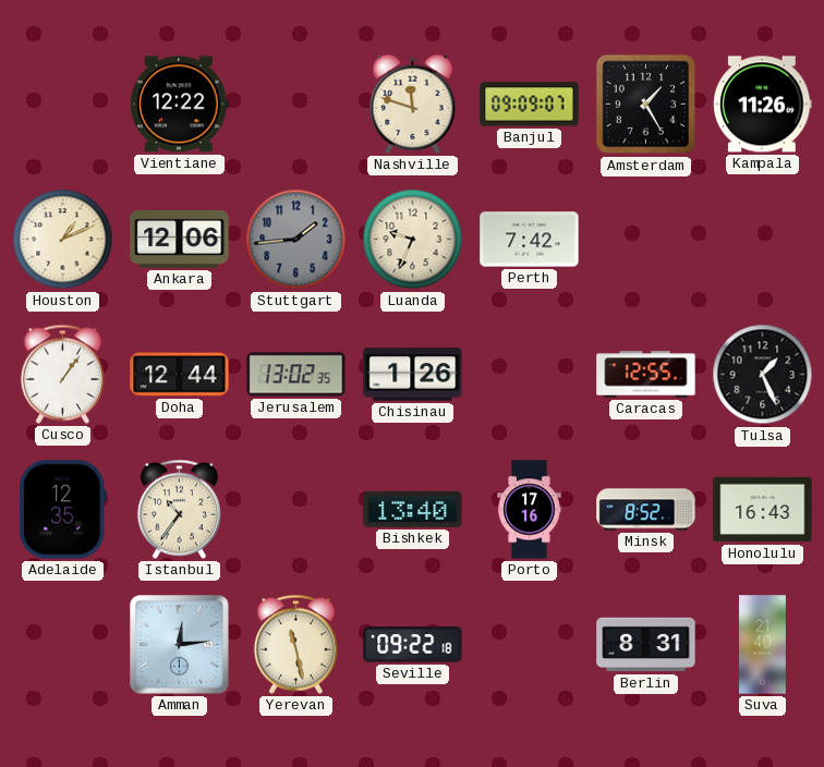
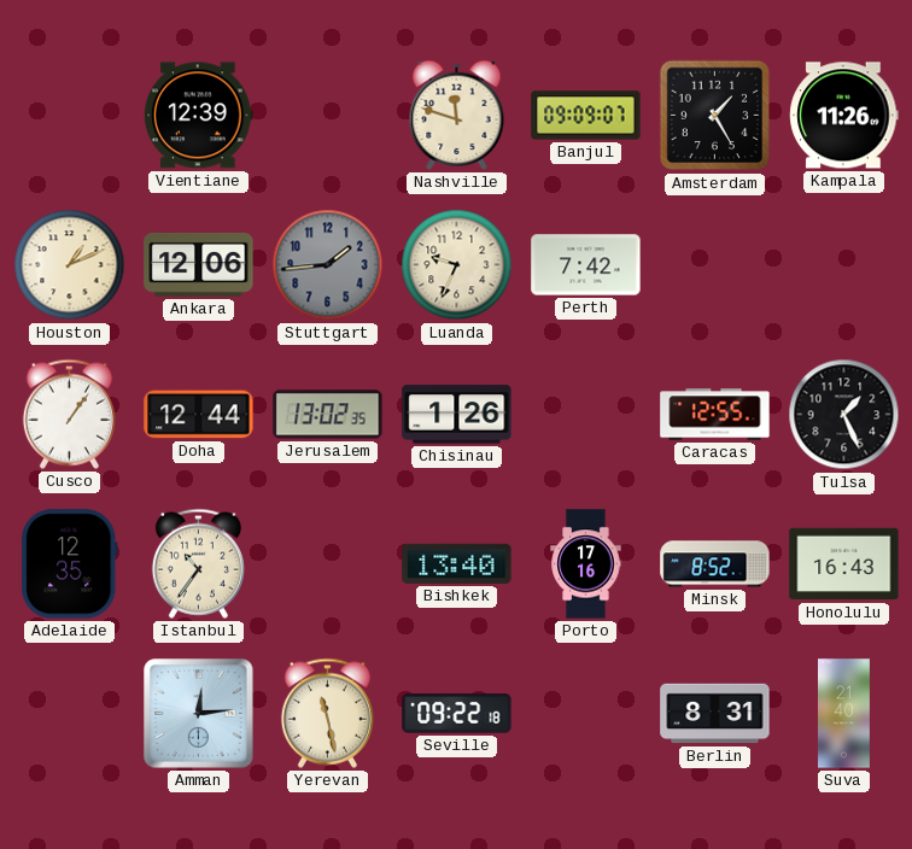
Vientiane: 12:22 -> 12:39 (198, 116)
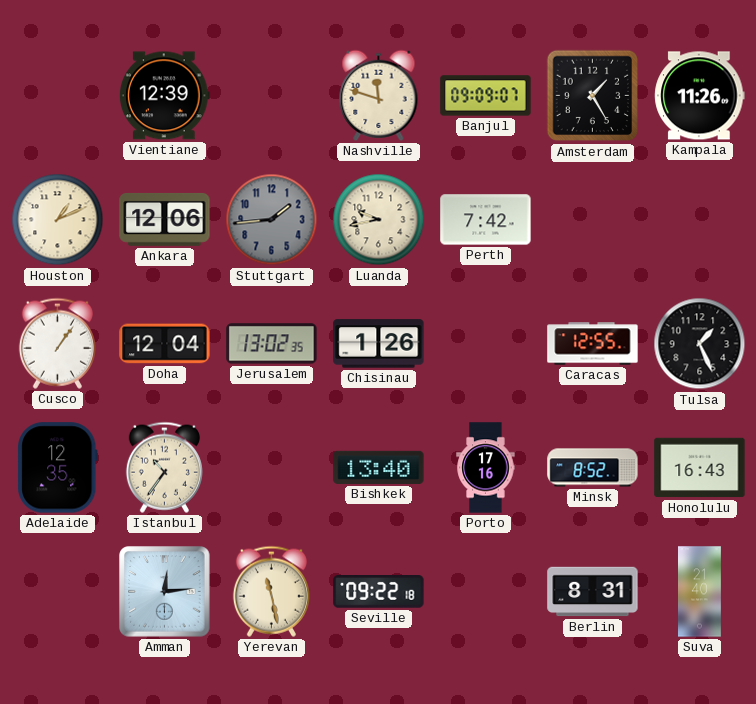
Luanda: 9:34 -> 9:43 (379, 220)
Doha: 12:44 -> 12:04 (165, 344)
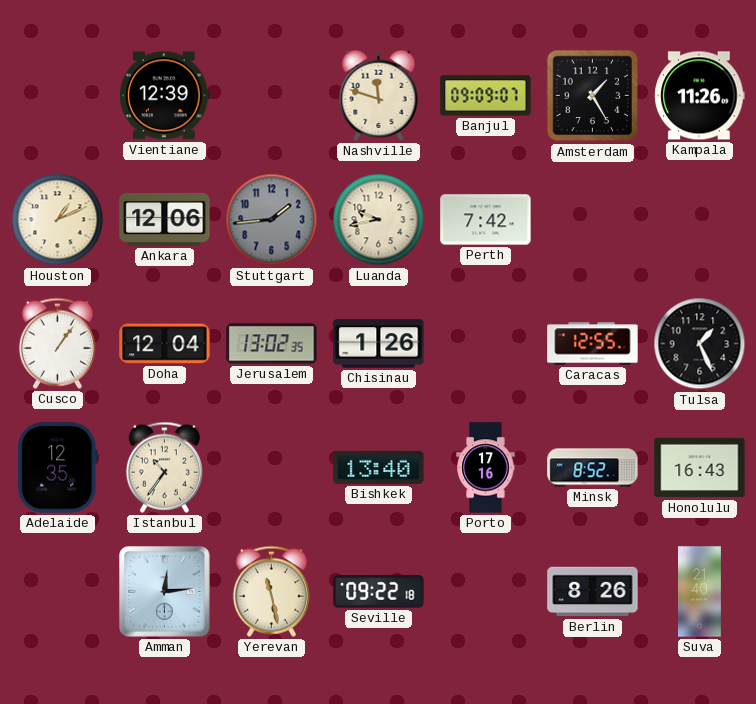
Berlin: 8:31 -> 8:26 (593, 592)
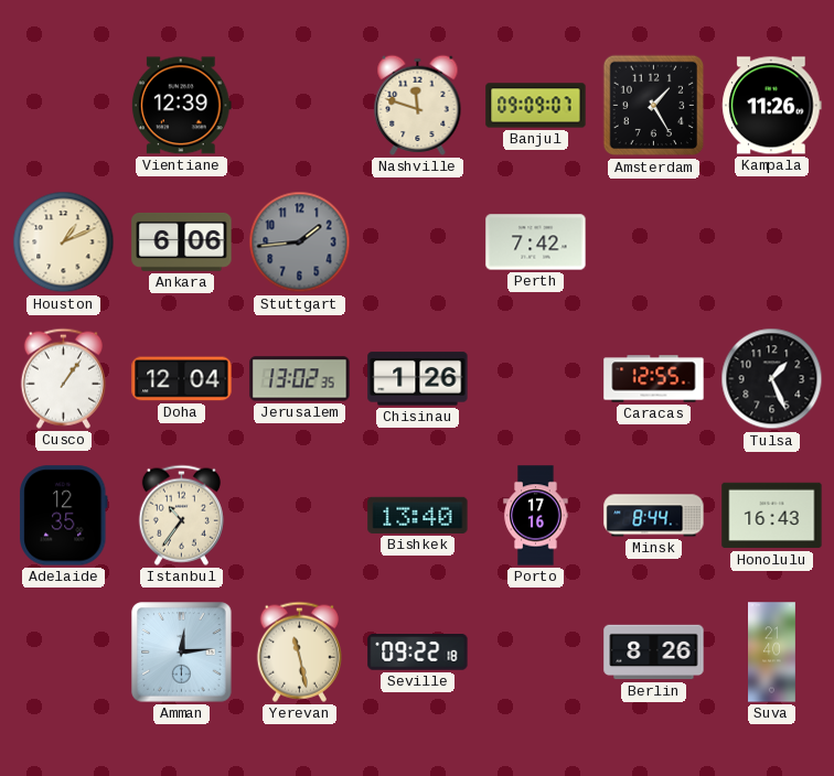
Ankara: 12:06 -> 6:06 (182, 241)
Luanda: 9:43 -> none (379, 220)
Minsk: 8:52 -> 8:44 (654, 516)
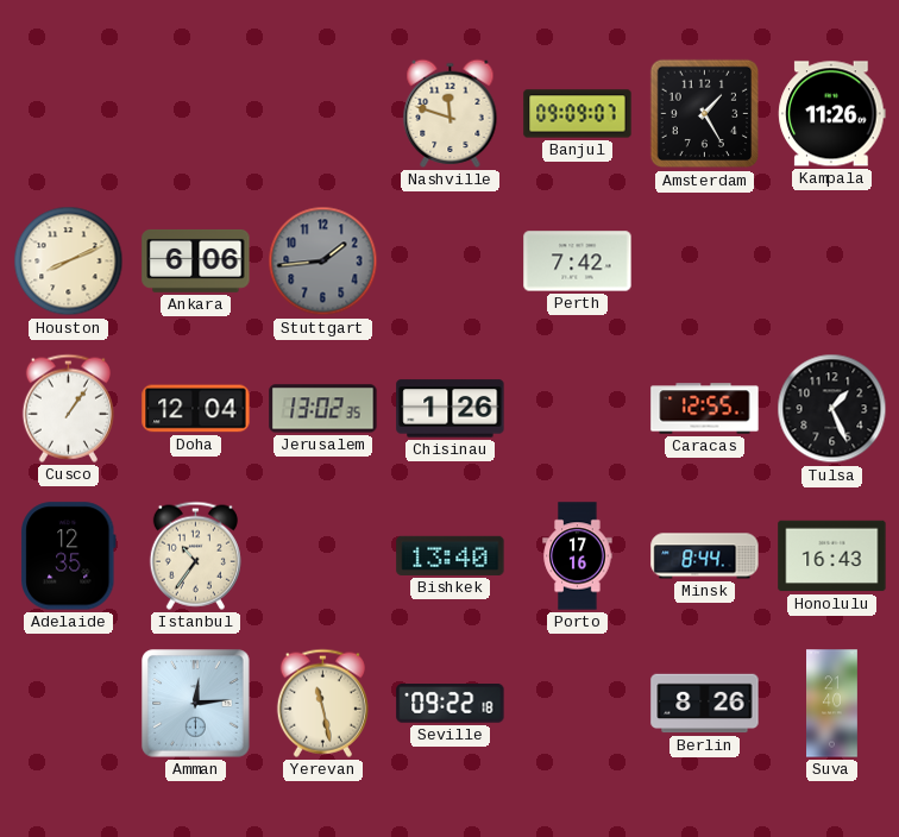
Vientiane: 12:39 -> none (181, 106)
Houston: 1:11 -> 8:11 (69, 262)
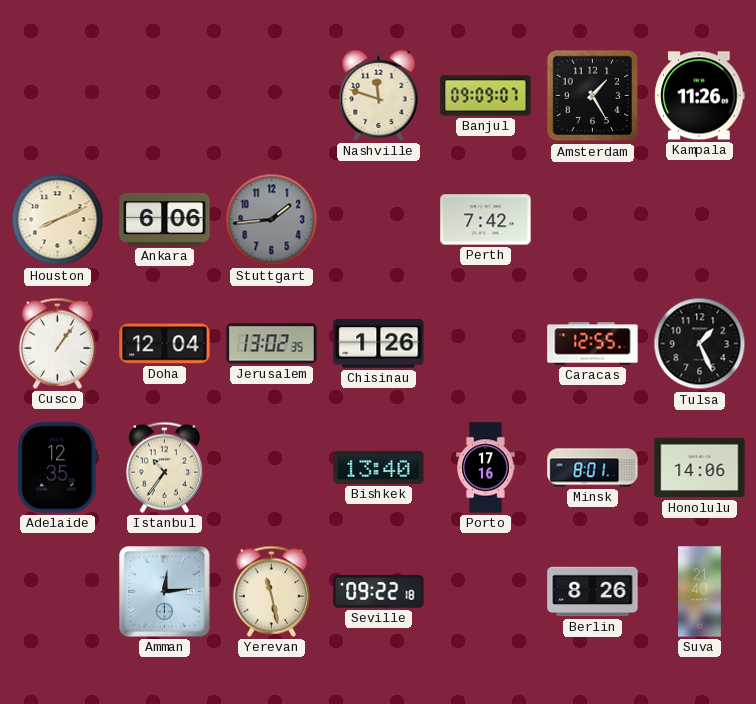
Minsk: 8:44 -> 8:01 (593, 468)
Honolulu: 16:43 -> 14:06 (700, 468)
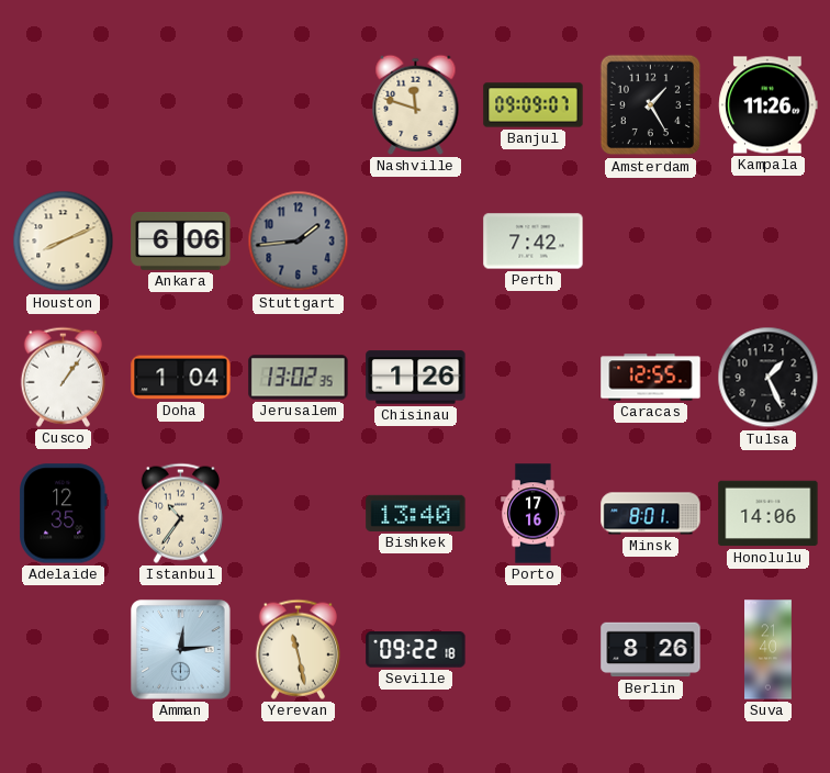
Doha: 12:04 -> 1:04 (181, 378)
